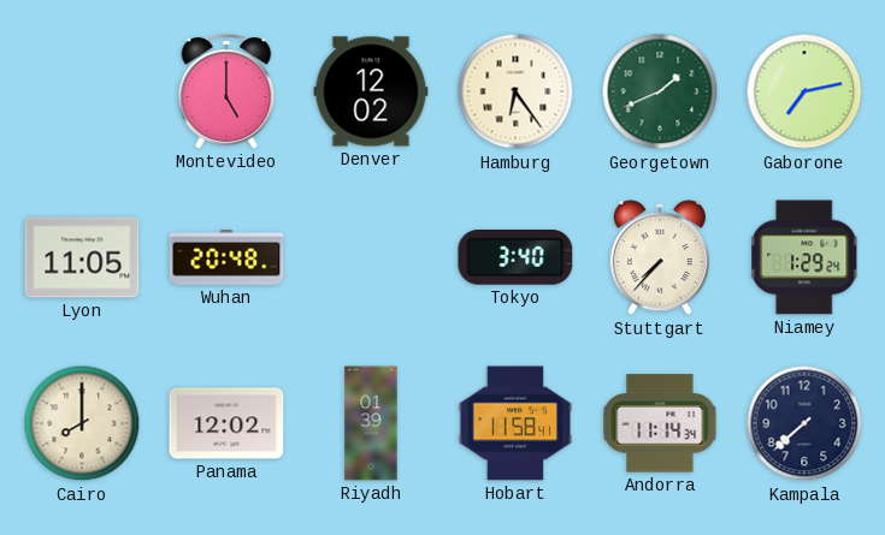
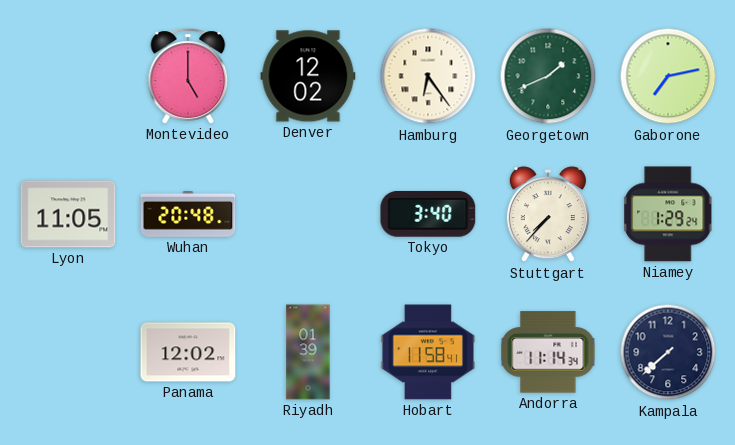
Cairo: 8:00 -> none (82, 423)
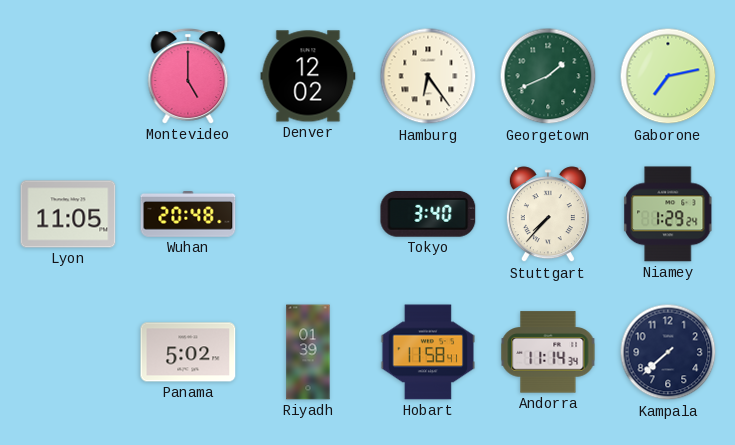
Panama: 12:02 -> 5:02 (188, 352)
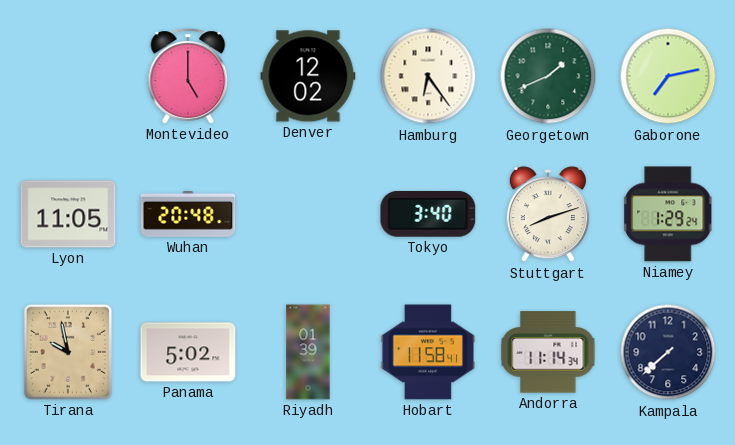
Stuttgart: 7:37 -> 8:12 (548, 215)
Tirana: none -> 9:58 (68, 352)
